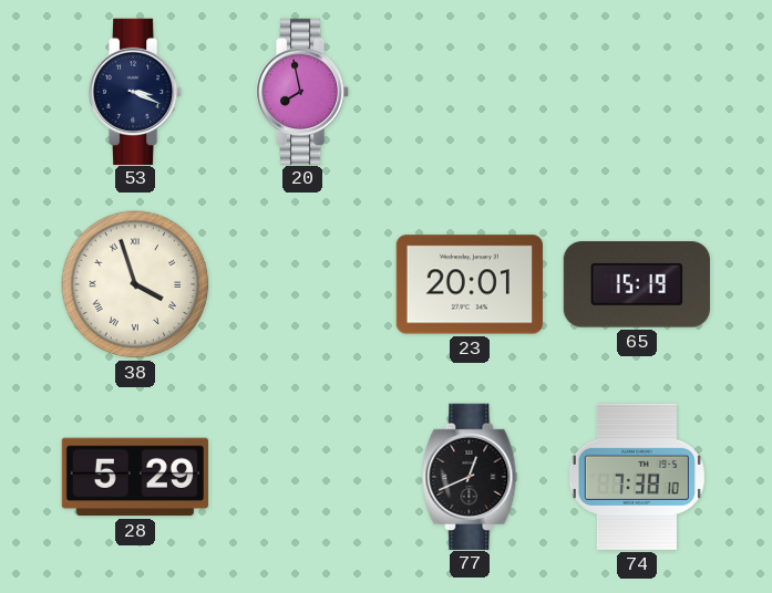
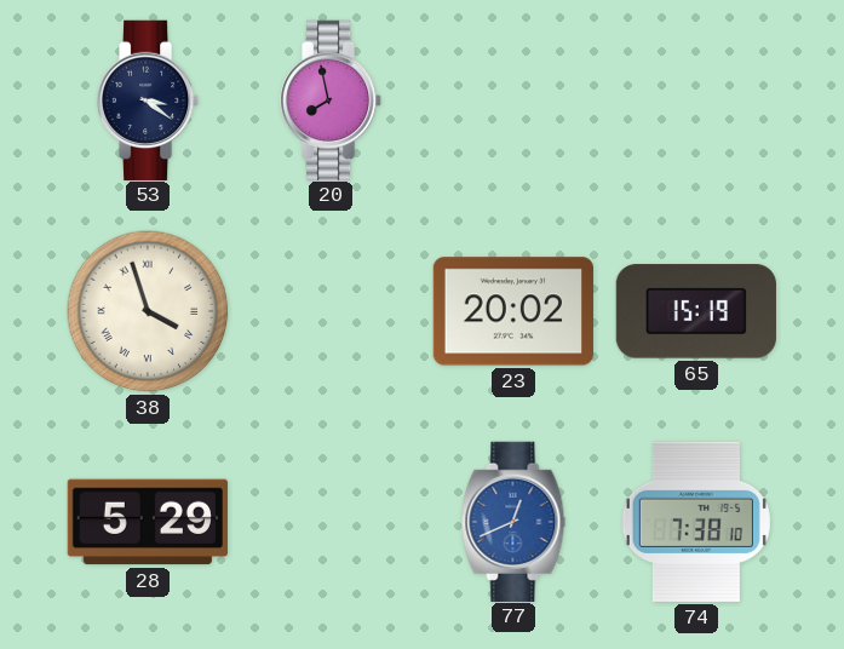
53: 3:19 -> 3:21 (149, 99)
23: 20:01 -> 20:02 (513, 311)
77 dial: black -> blue (513, 521)
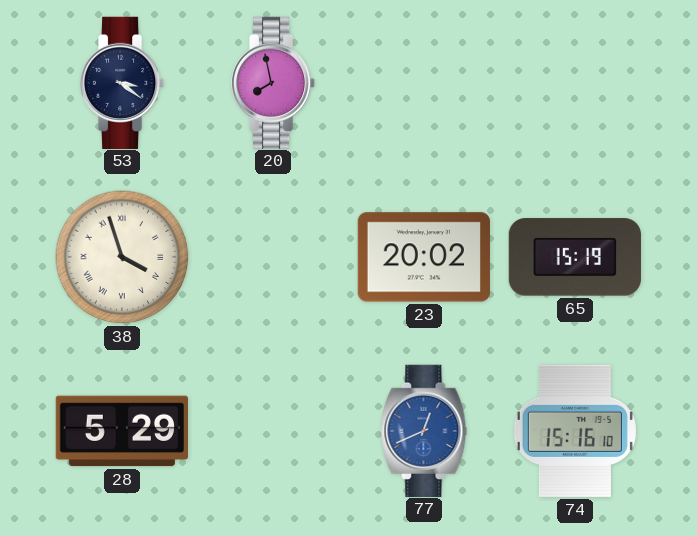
74: 7:38 -> 15:16 (575, 431)
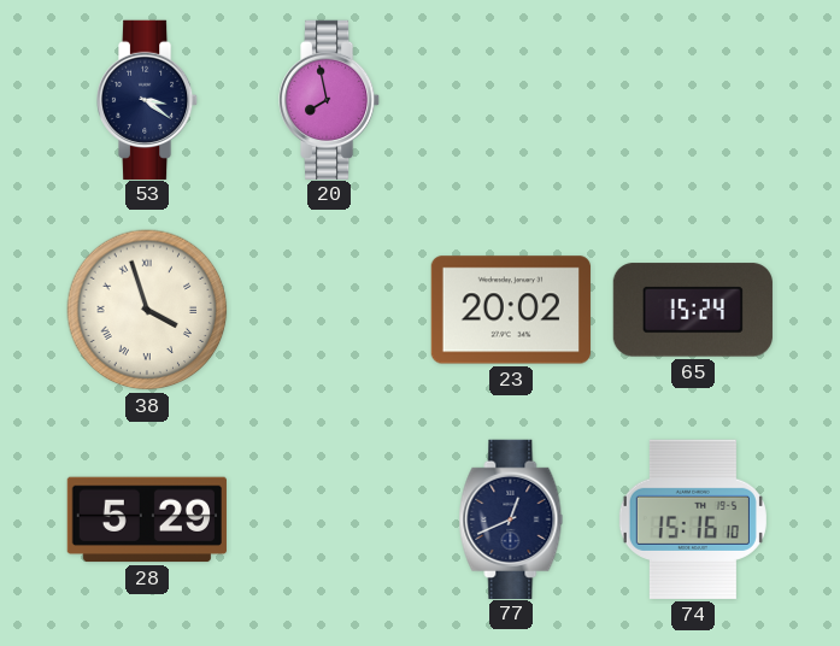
65: 15:19 -> 15:24 (693, 310)
77 dial: blue -> navy (511, 518)
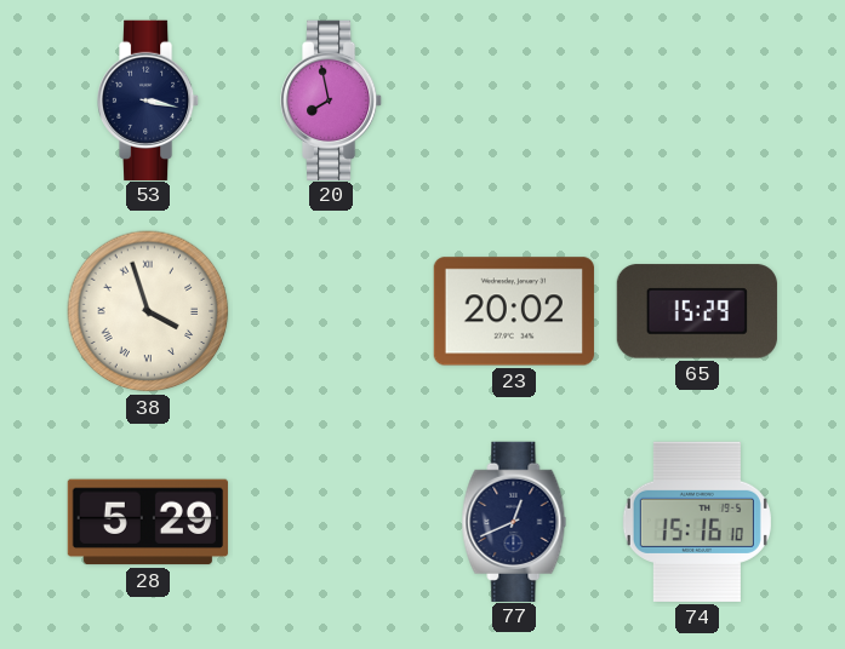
53: 3:21 -> 3:17 (149, 99)
65: 15:24 -> 15:29 (697, 311)
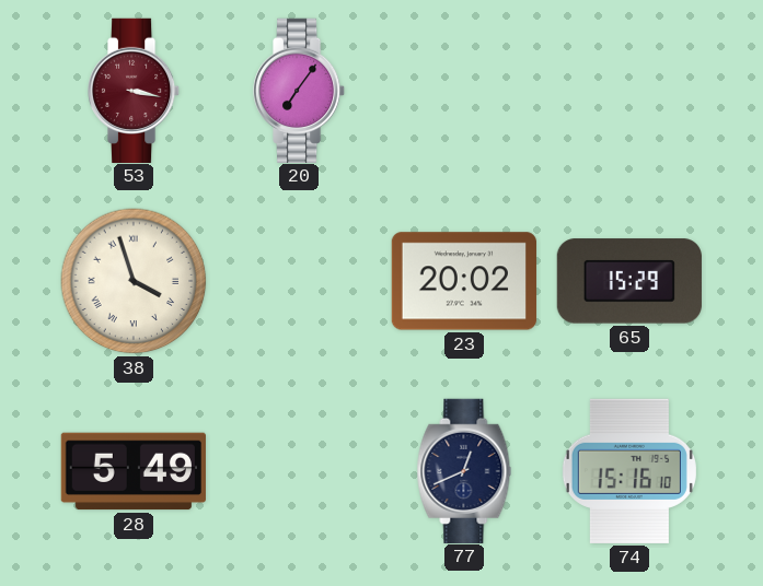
53 dial: navy -> burgundy (135, 90)
20: 7:58 -> 7:06 (300, 90)
28: 5:29 -> 5:49 (132, 471)
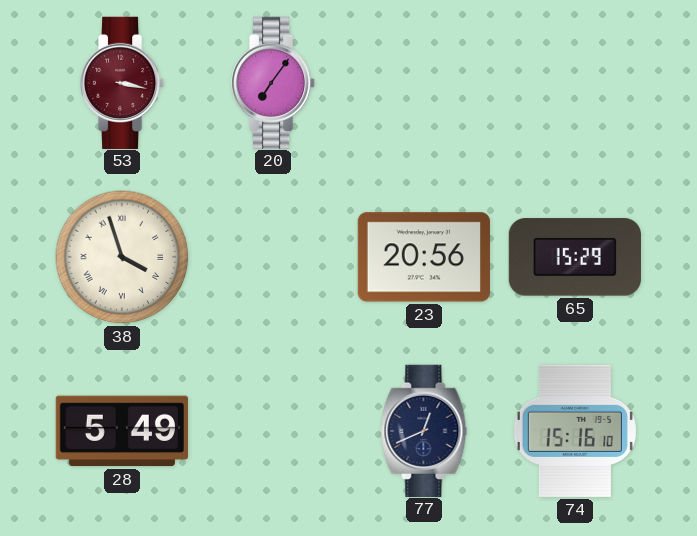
23: 20:02 -> 20:56 (424, 257)
